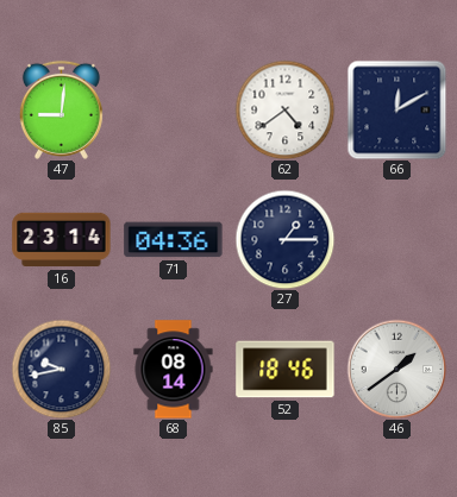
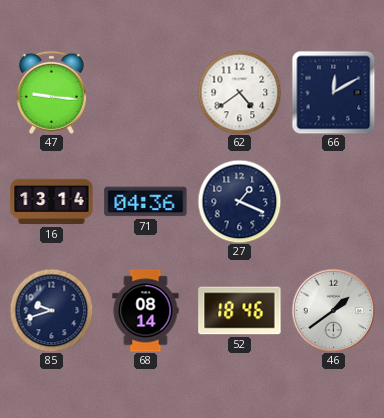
47: 9:01 -> 9:16 (51, 92)
16: 23:14 -> 13:14 (52, 202)
27: 1:15 -> 1:19 (239, 201)
85: 9:43 -> 9:42 (51, 310)
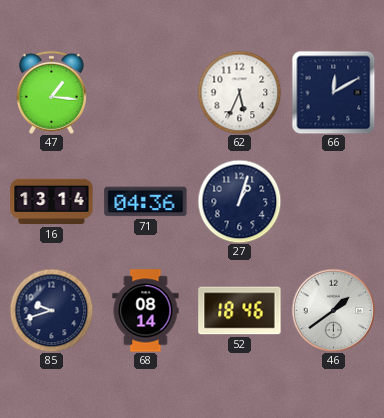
47: 9:16 -> 1:16 (51, 92)
62: 4:39 -> 5:34 (239, 92)
27: 1:19 -> 1:03 (239, 201)
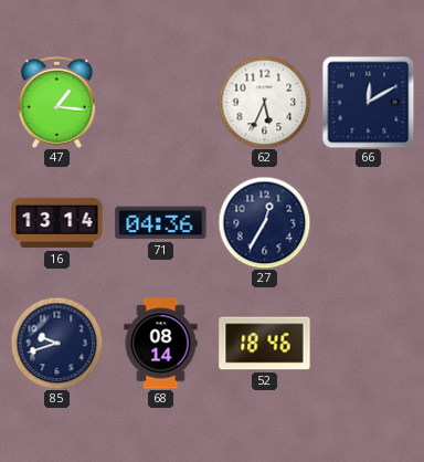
27: 1:03 -> 12:35 (264, 222)
46: 1:39 -> none (333, 310)
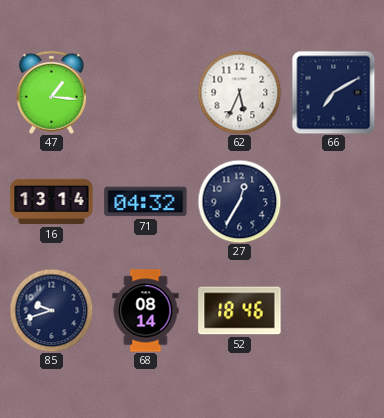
66: 12:10 -> 7:10 (333, 92)
71: 04:36 -> 04:32 (146, 202)
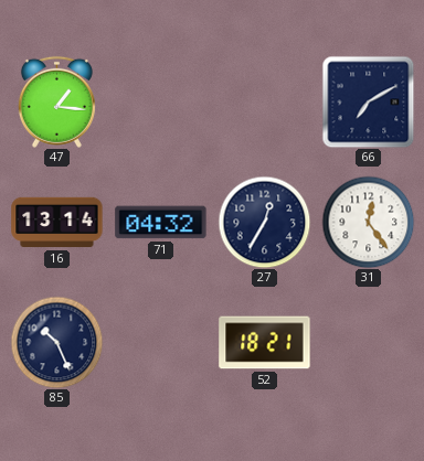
62: 5:34 -> none (239, 92)
31: none -> 12:24 (368, 222)
85: 9:42 -> 10:26 (56, 342)
68: 08:14 -> none (146, 311)
52: 18:46 -> 18:21 (265, 343)
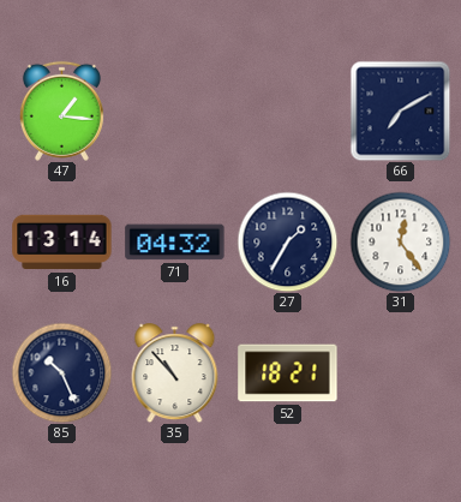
27: 12:35 -> 1:35 (287, 241)
35: none -> 10:53 (175, 373)
